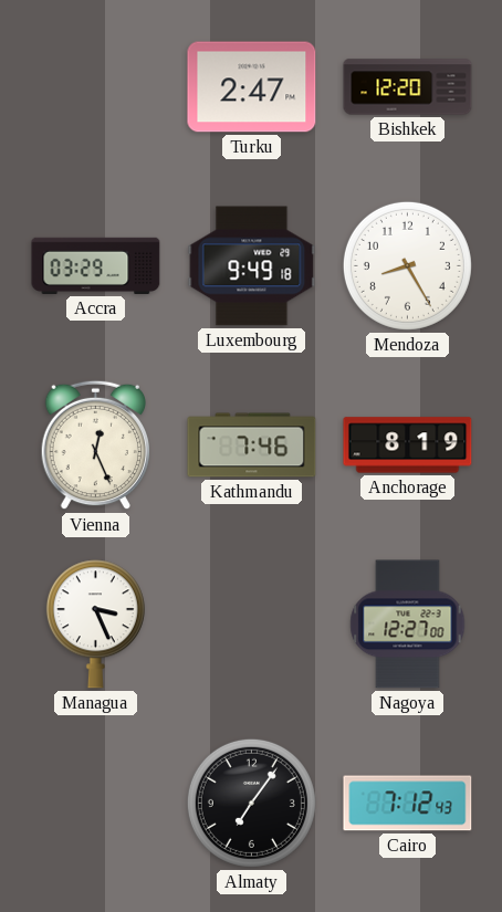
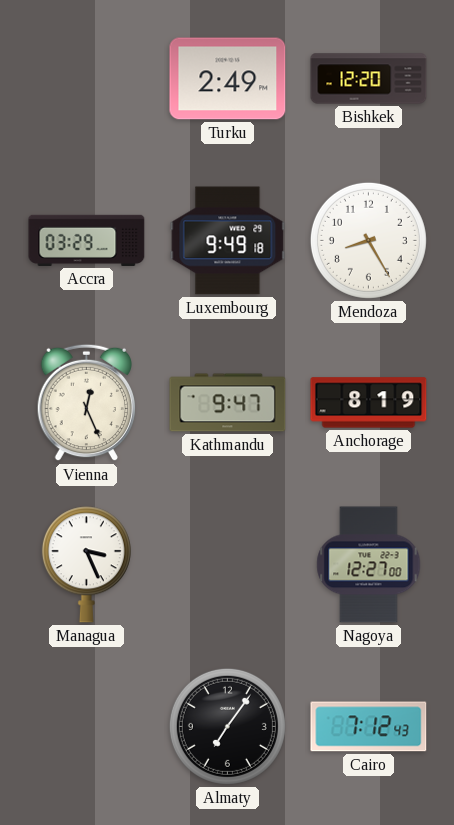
Turku: 2:47 -> 2:49 (228, 79)
Kathmandu: 7:46 -> 9:47 (228, 403)
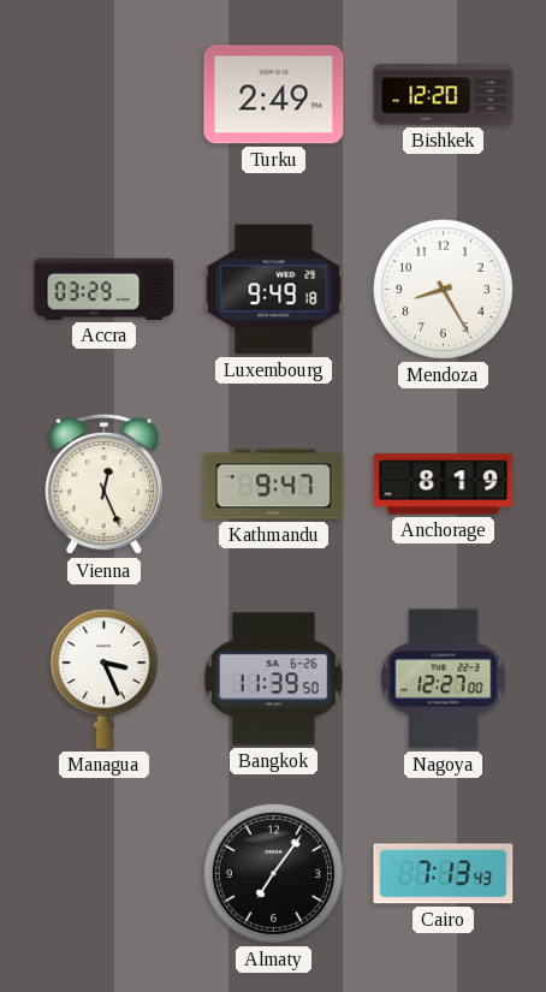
Bangkok: none -> 11:39 (274, 679)
Cairo: 7:12 -> 7:13 (444, 874)
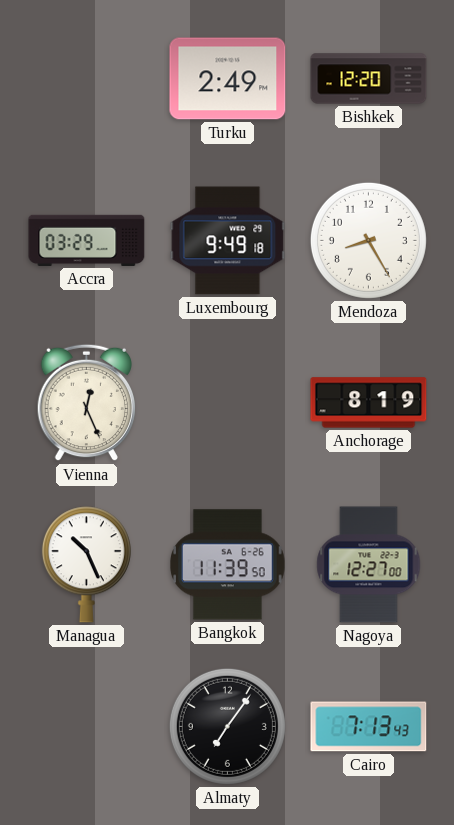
Kathmandu: 9:47 -> none (274, 485)
Managua: 3:26 -> 10:26 (86, 565)
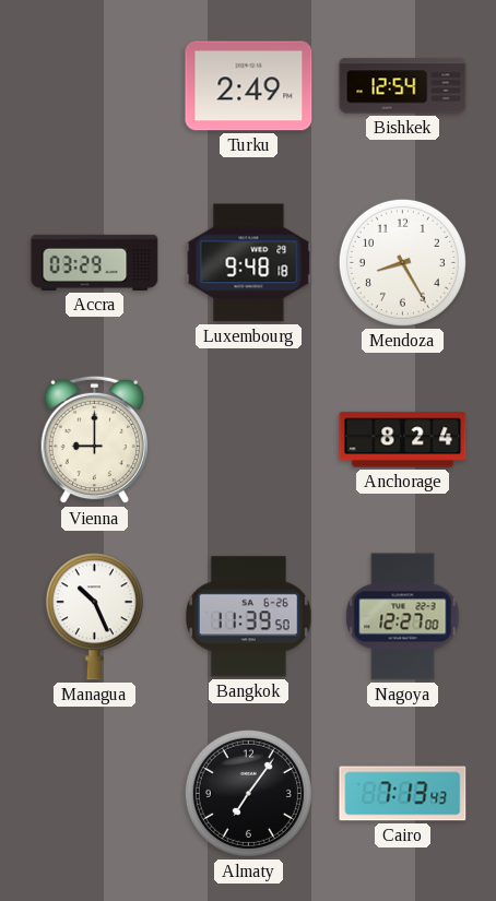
Bishkek: 12:20 -> 12:54 (403, 86)
Luxembourg: 9:49 -> 9:48 (249, 263)
Vienna: 12:26 -> 9:00 (94, 440)
Anchorage: 8:19 -> 8:24 (403, 440)
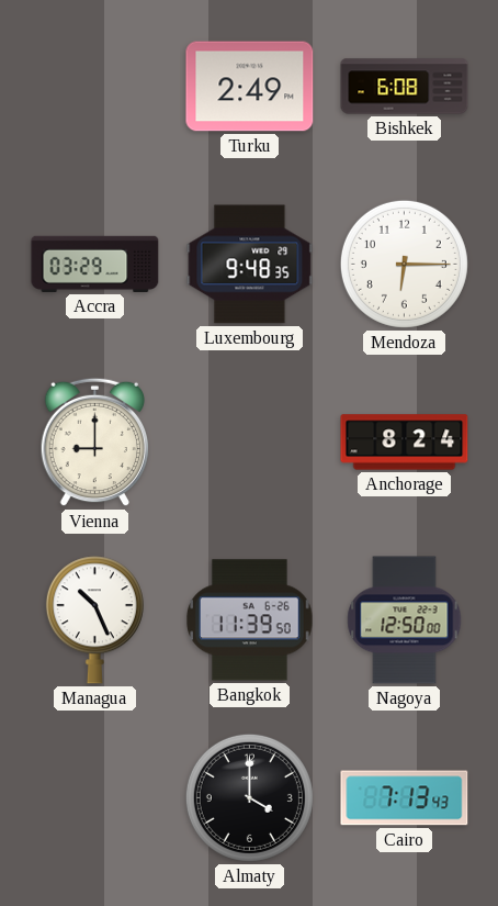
Bishkek: 12:54 -> 6:08 (405, 87)
Luxembourg: 9:48:18 -> 9:48:35 (250, 265)
Mendoza: 8:25 -> 6:15 (404, 264)
Nagoya: 12:27 -> 12:50 (405, 620)
Almaty: 7:06 -> 4:00 (249, 797)
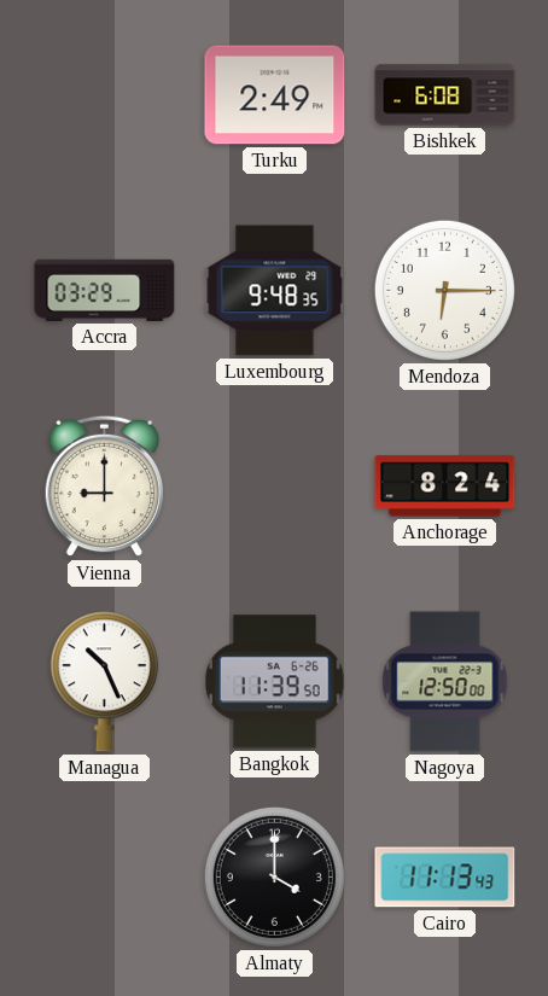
Cairo: 7:13 -> 11:13 (445, 878)
